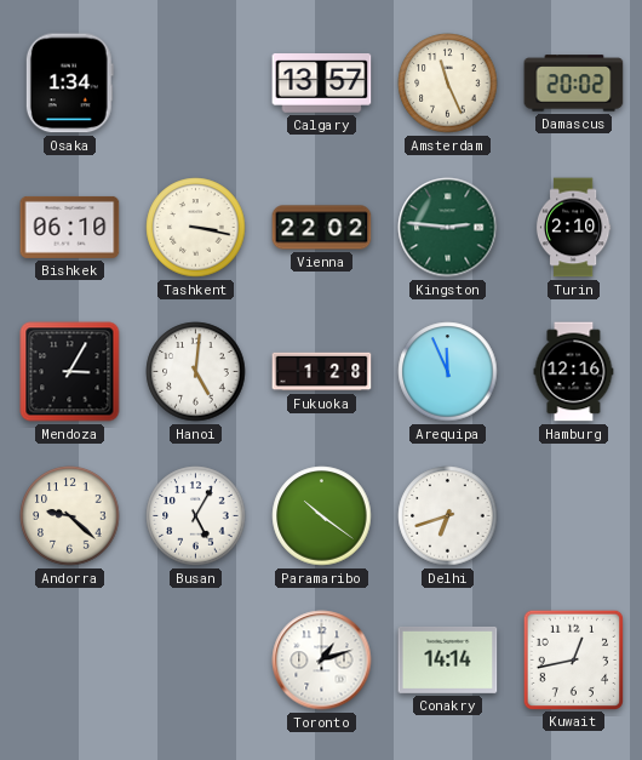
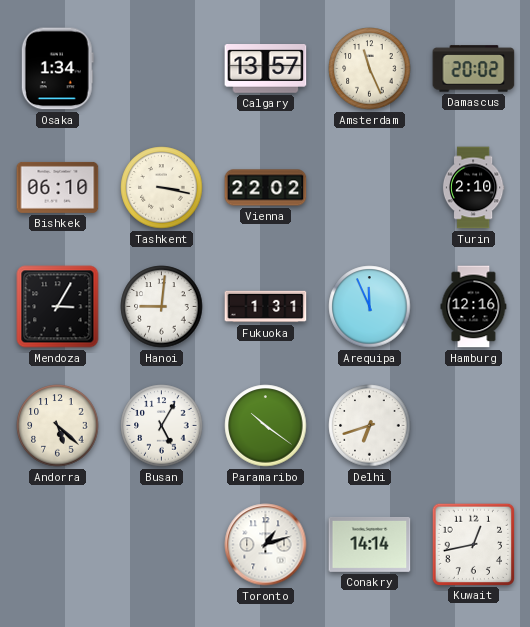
Kingston: 2:46 -> none (448, 228)
Hanoi: 5:01 -> 9:01 (162, 307)
Fukuoka: 1:28 -> 1:31 (266, 307)
Andorra: 9:22 -> 5:22 (58, 426)
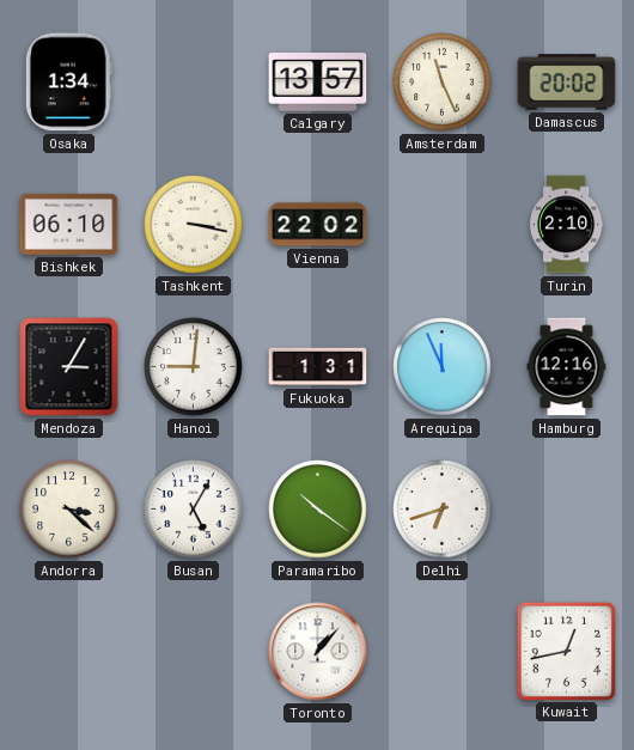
Andorra: 5:22 -> 3:22 (69, 510)
Toronto: 1:12 -> 1:07 (318, 652)
Conakry: 14:14 -> none (370, 544)
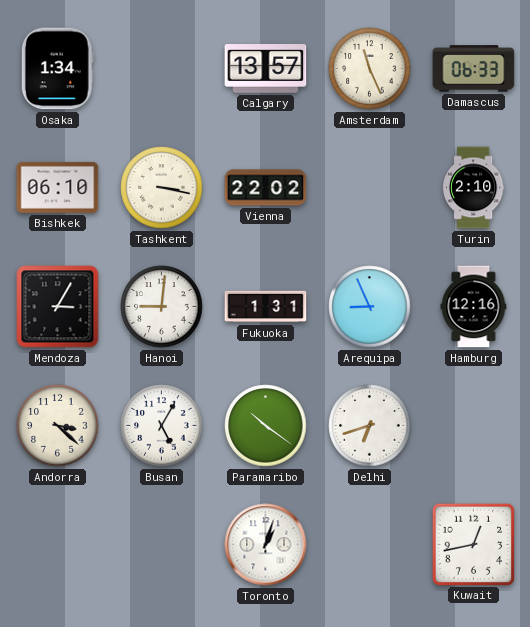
Damascus: 20:02 -> 06:33 (474, 69)
Arequipa: 11:56 -> 8:56 (370, 307)
Toronto: 1:07 -> 1:03 (266, 545)
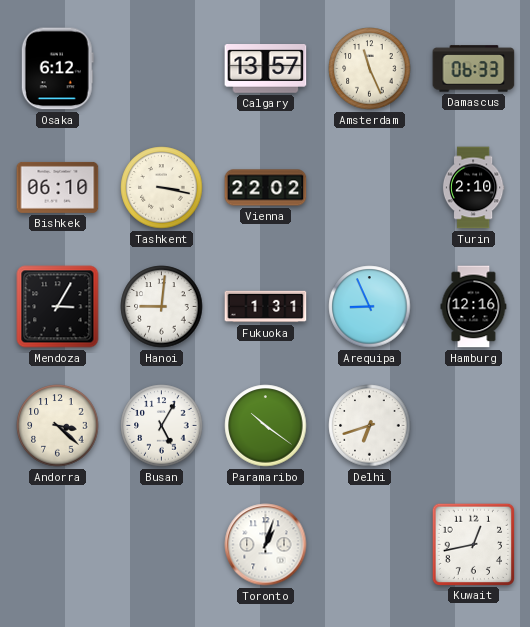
Osaka: 1:34 -> 6:12 (57, 69)
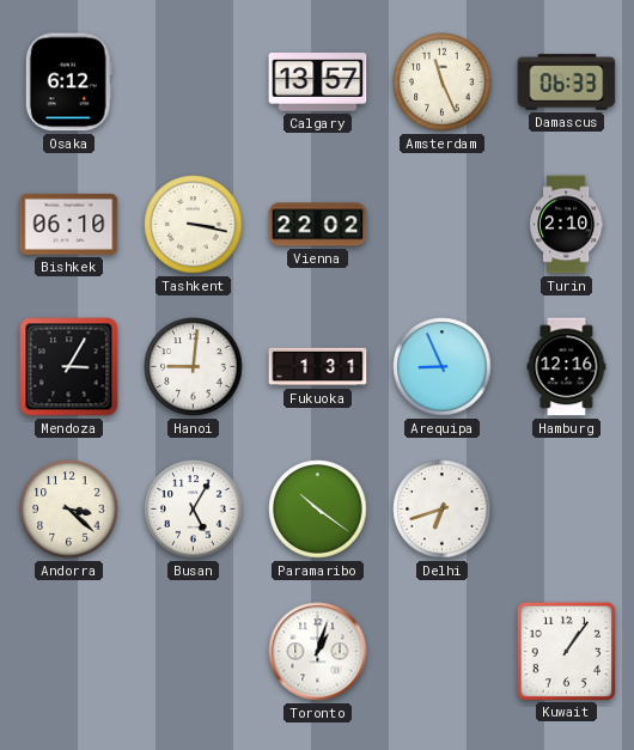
Kuwait: 12:43 -> 1:06 (566, 651)
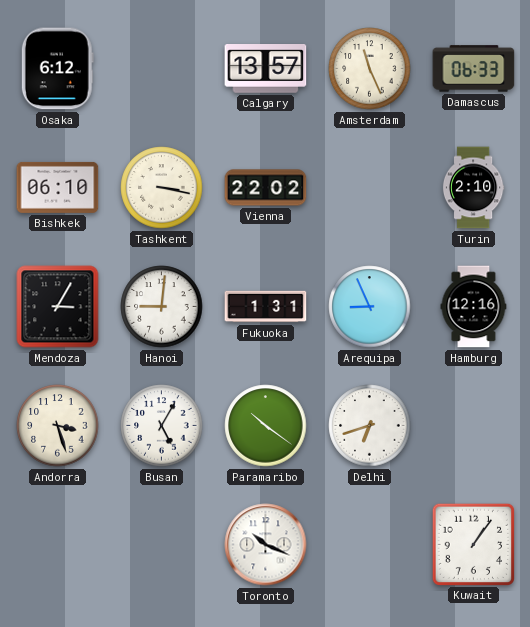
Andorra: 3:22 -> 3:27 (58, 426)
Toronto: 1:03 -> 10:19 (266, 545)
